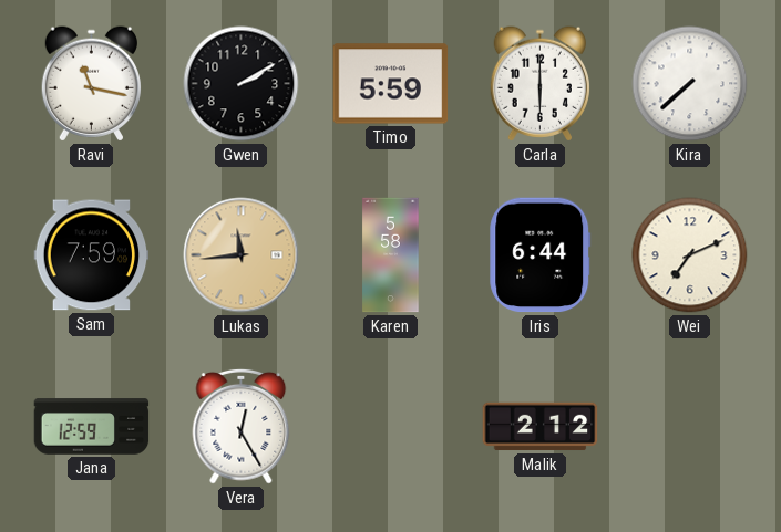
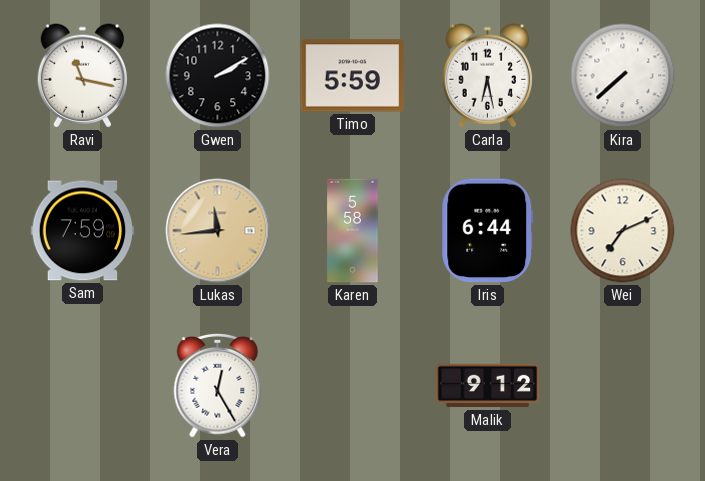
Carla: 6:00 -> 6:28 (487, 76)
Jana: 12:59 -> none (92, 427)
Malik: 2:12 -> 9:12 (488, 386)
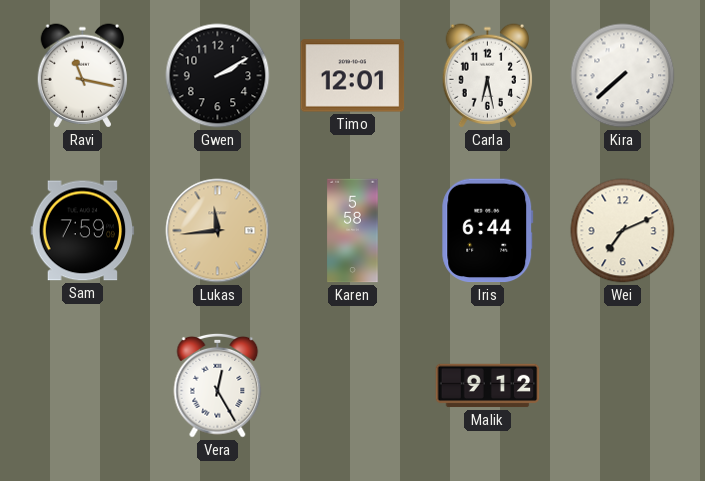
Timo: 5:59 -> 12:01 (353, 76)
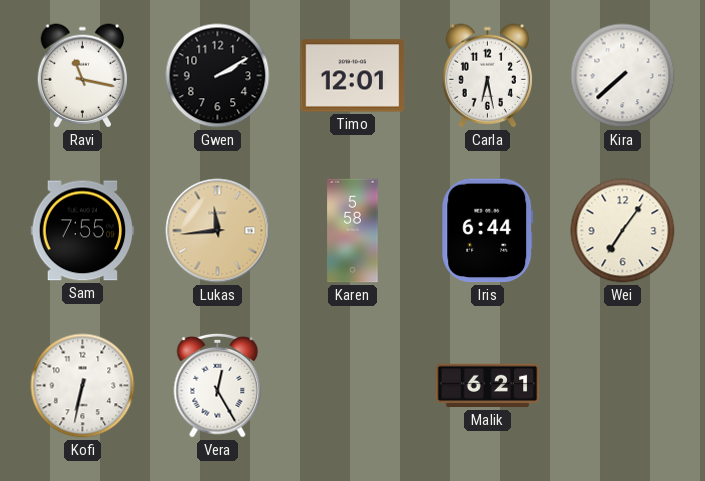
Sam: 7:59 -> 7:55 (83, 231)
Wei: 7:11 -> 7:06 (623, 231)
Kofi: none -> 6:32 (83, 386)
Malik: 9:12 -> 6:21 (488, 386)
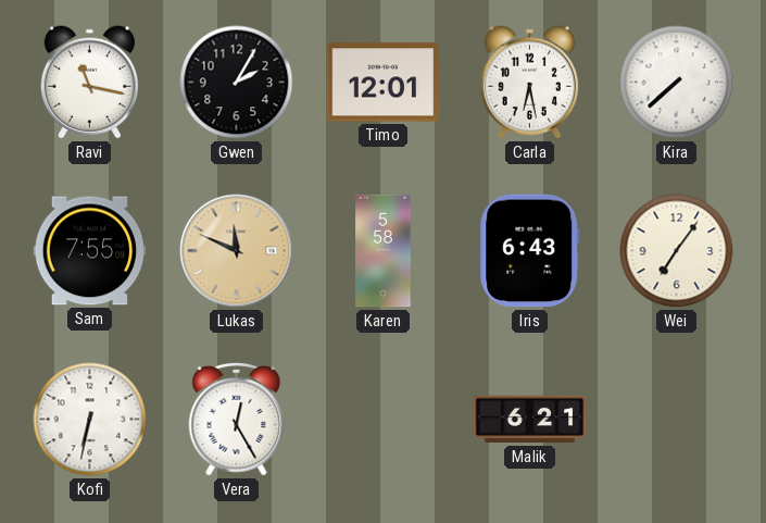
Gwen: 2:10 -> 2:05 (237, 83)
Lukas: 11:44 -> 11:49 (237, 251)
Iris: 6:44 -> 6:43 (530, 251)
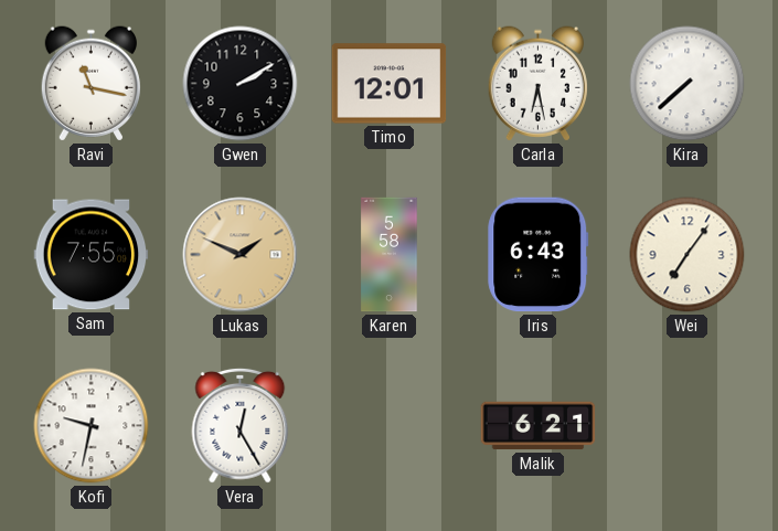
Gwen: 2:05 -> 2:10 (241, 84)
Lukas: 11:49 -> 1:49 (241, 255)
Kofi: 6:32 -> 9:32 (92, 426)
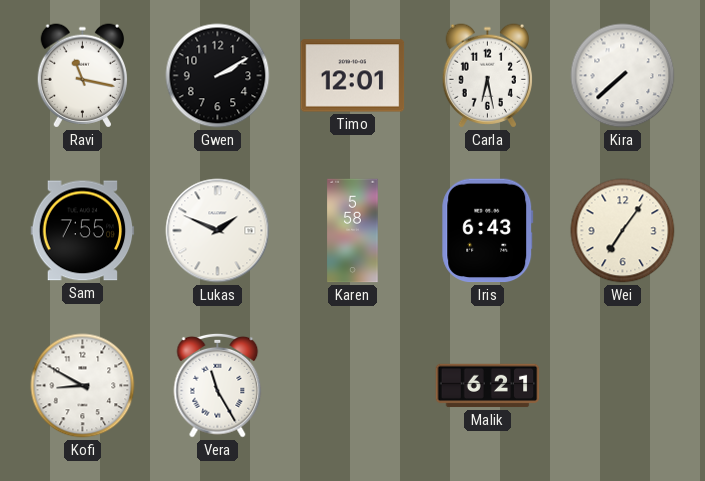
Lukas dial: champagne -> white (218, 231)
Kofi: 9:32 -> 8:50 (83, 386)
Vera: 12:25 -> 11:25 (218, 385)
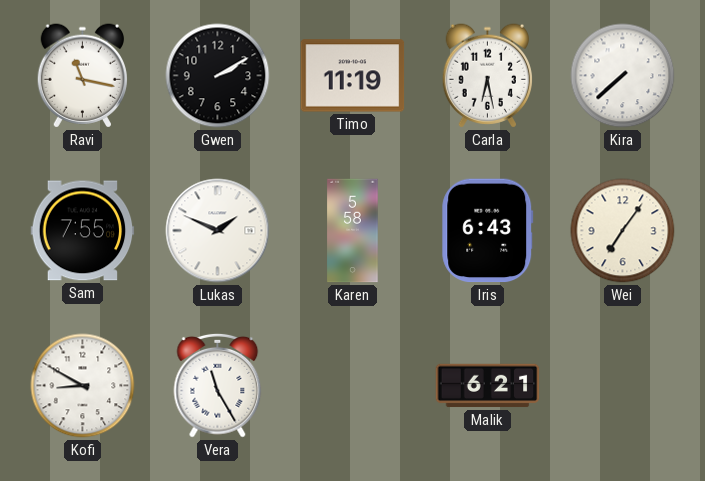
Timo: 12:01 -> 11:19 (353, 76)
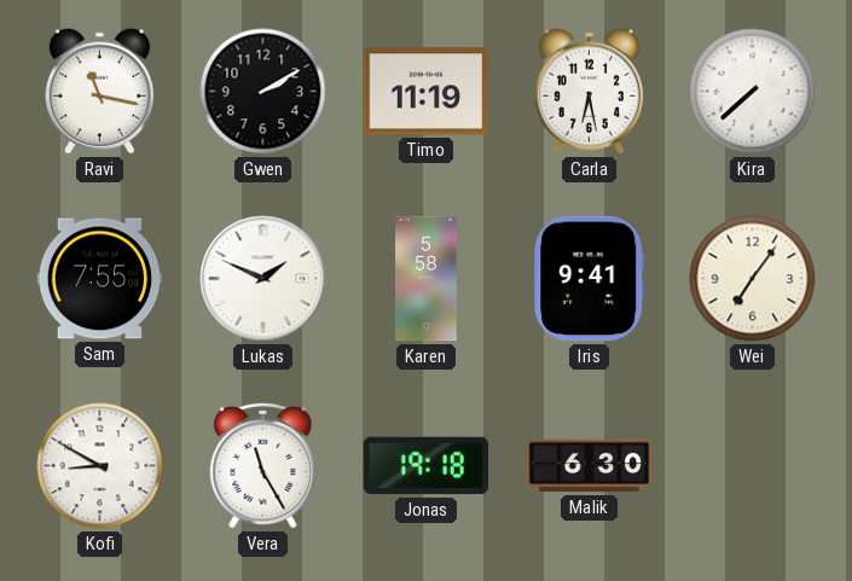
Iris: 6:43 -> 9:41 (590, 279)
Jonas: none -> 19:18 (427, 466)
Malik: 6:21 -> 6:30 (590, 466)
